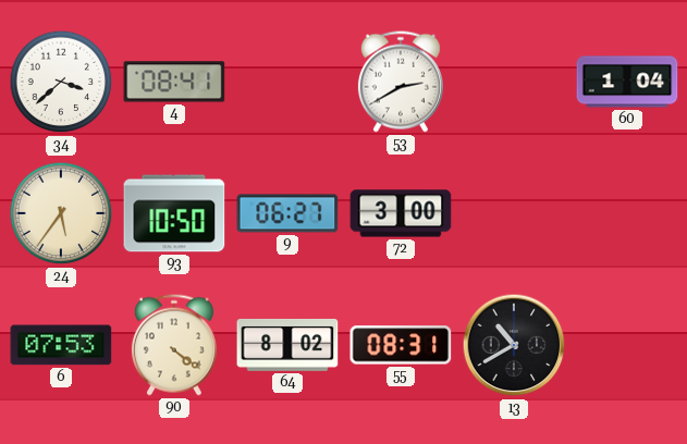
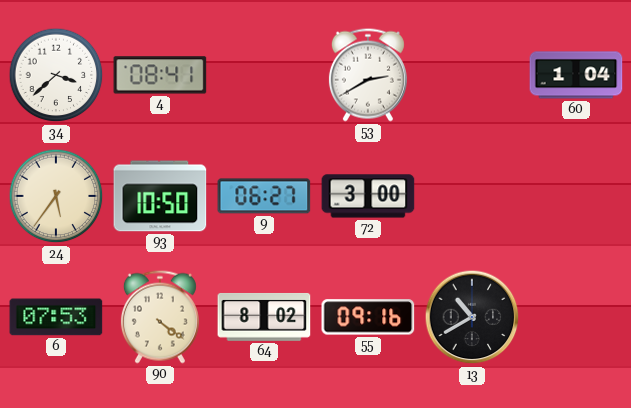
55: 08:31 -> 09:16 (368, 317)
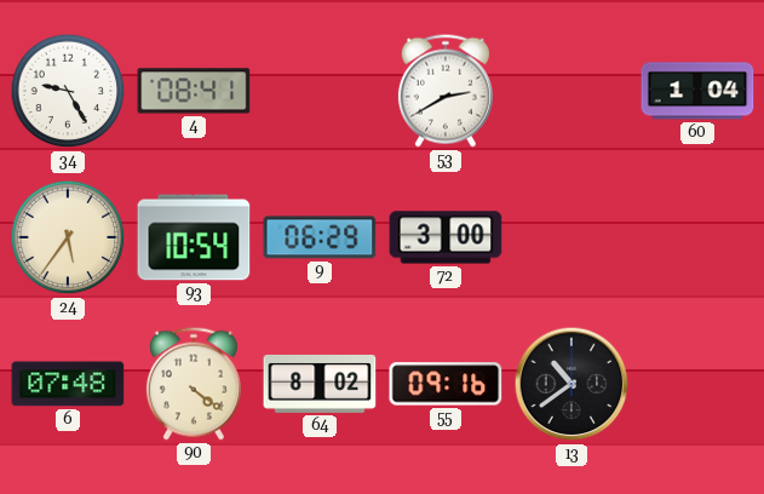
34: 3:38 -> 9:25 (68, 91)
93: 10:50 -> 10:54 (194, 237)
9: 06:27 -> 06:29 (320, 237)
6: 07:53 -> 07:48 (68, 384)
13: 10:40 -> 10:39 (571, 384)
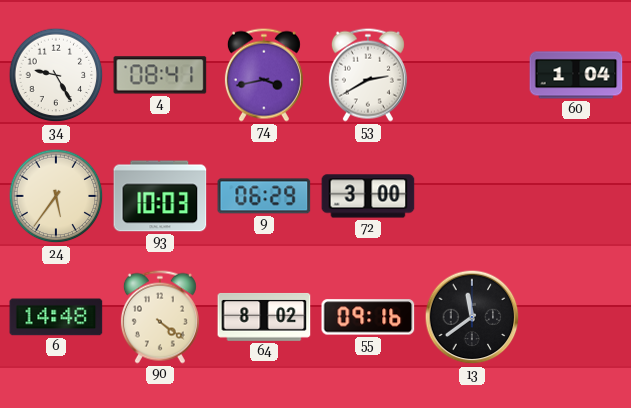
74: none -> 3:43 (264, 75)
93: 10:54 -> 10:03 (160, 196)
6: 07:48 -> 14:48 (56, 317)
13: 10:39 -> 11:39 (472, 317)
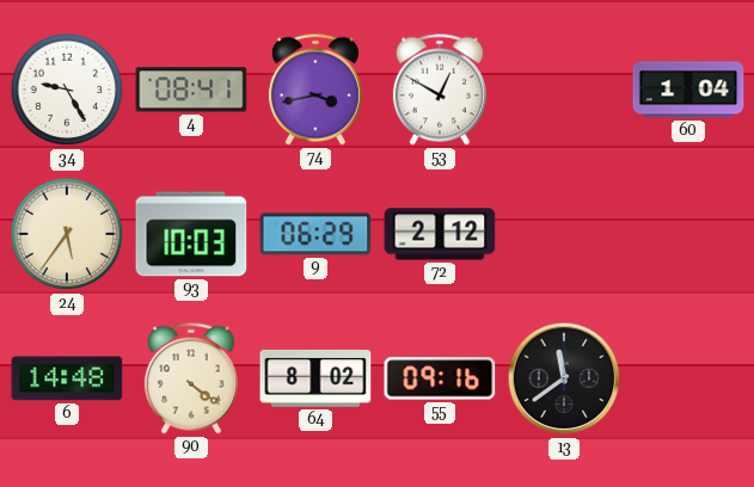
53: 2:40 -> 12:50 (440, 90)
72: 3:00 -> 2:12 (440, 234)
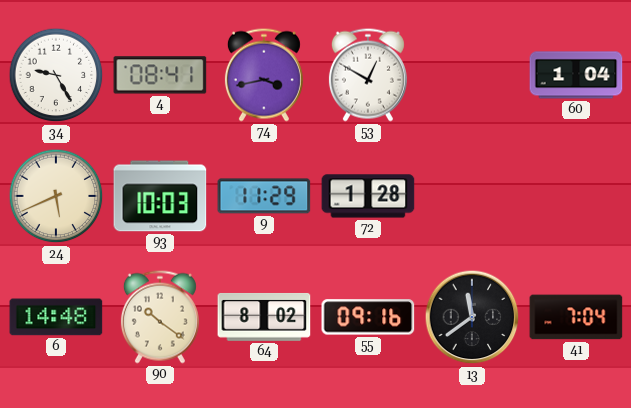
24: 5:36 -> 5:41 (56, 196)
9: 06:29 -> 11:29 (264, 196)
72: 2:12 -> 1:28 (368, 196)
90: 4:21 -> 10:21 (160, 317)
41: none -> 7:04 (576, 317)
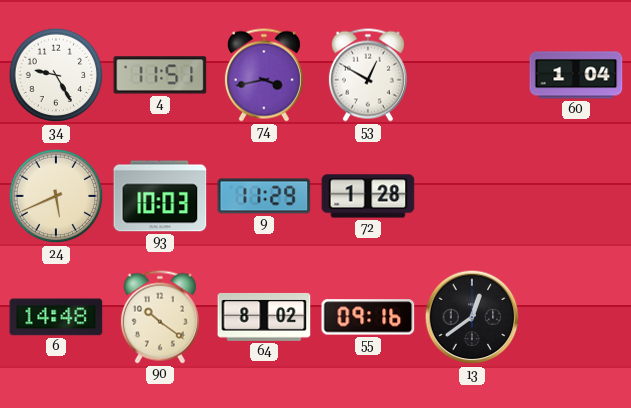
4: 08:41 -> 11:51 (160, 75)
13: 11:39 -> 12:39 (472, 317)
41: 7:04 -> none (576, 317)
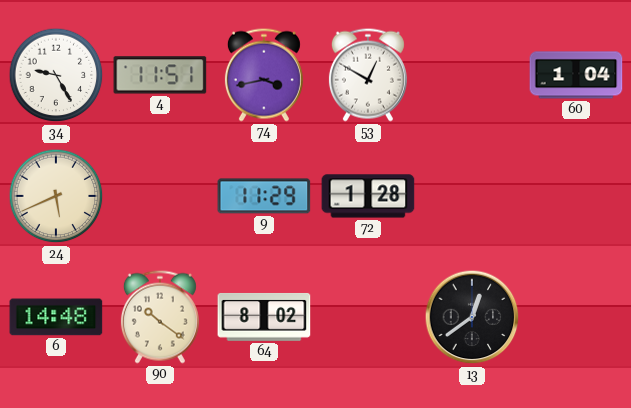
93: 10:03 -> none (160, 196)
55: 09:16 -> none (368, 317)
